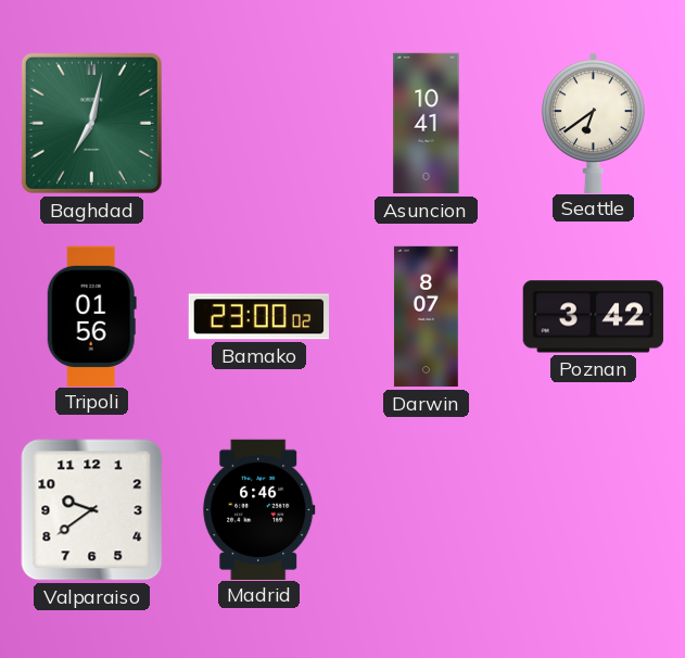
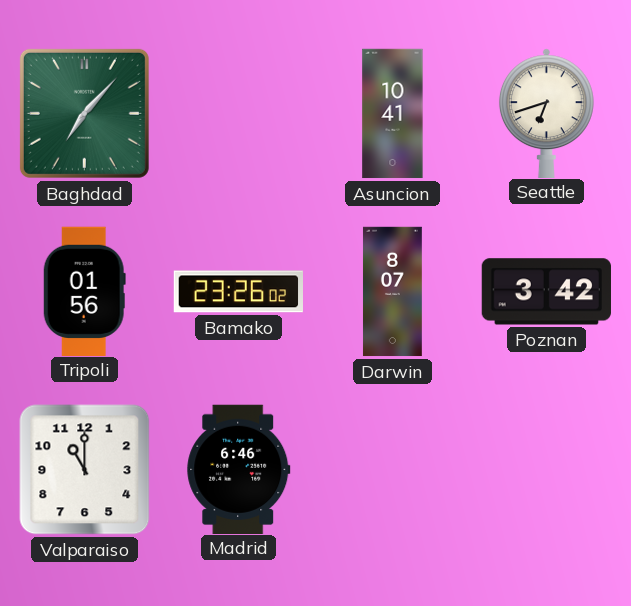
Baghdad: 7:02 -> 7:07 (84, 113)
Seattle: 6:39 -> 6:42 (546, 113)
Bamako: 23:00 -> 23:26 (238, 292)
Valparaiso: 9:39 -> 11:00 (85, 470)
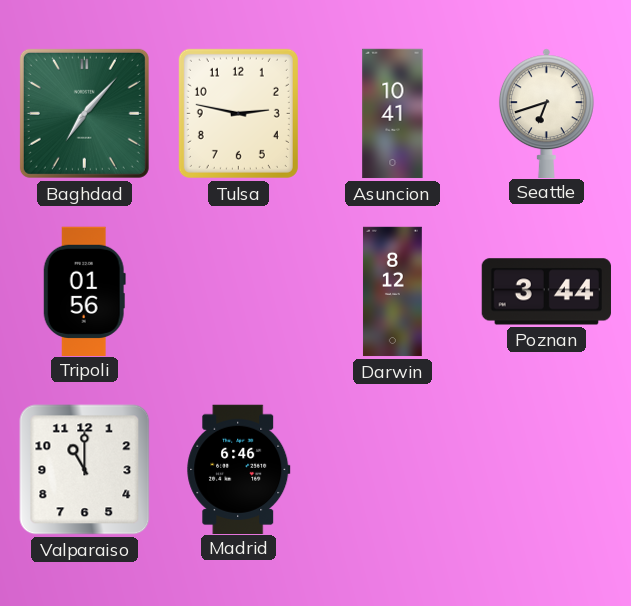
Tulsa: none -> 2:47 (238, 113)
Bamako: 23:26 -> none (238, 292)
Darwin: 8:07 -> 8:12 (392, 292)
Poznan: 3:42 -> 3:44 (546, 292)
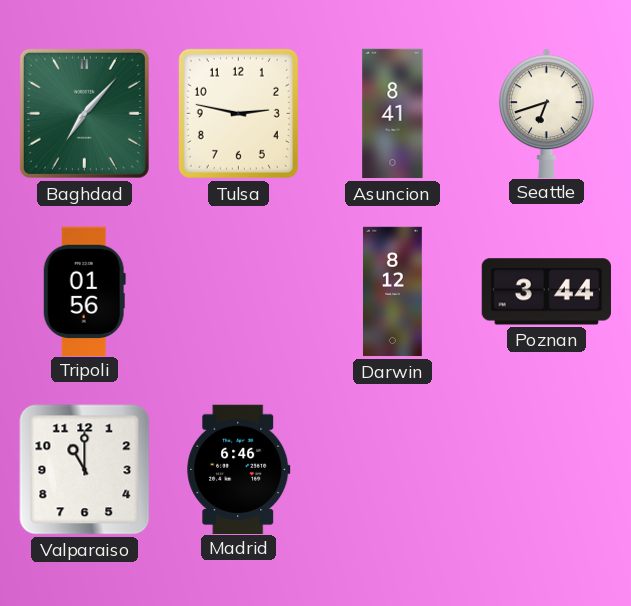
Asuncion: 10:41 -> 8:41 (393, 114)
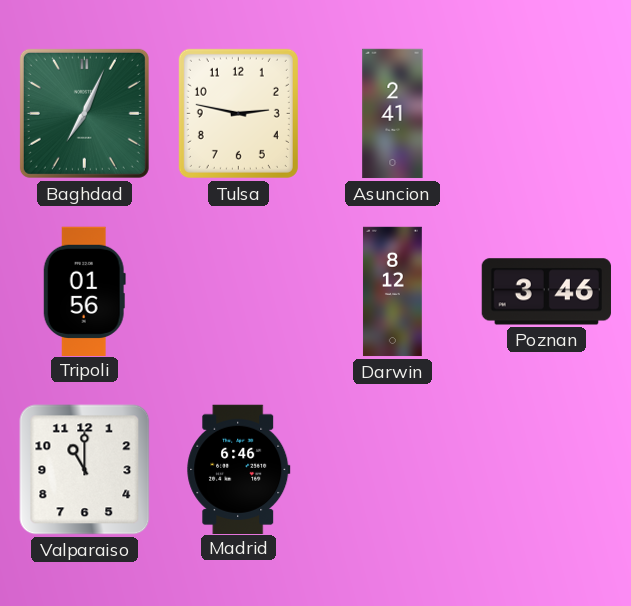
Baghdad: 7:07 -> 7:04 (84, 113)
Asuncion: 8:41 -> 2:41 (393, 114)
Seattle: 6:42 -> none (546, 113)
Poznan: 3:44 -> 3:46 (546, 292)
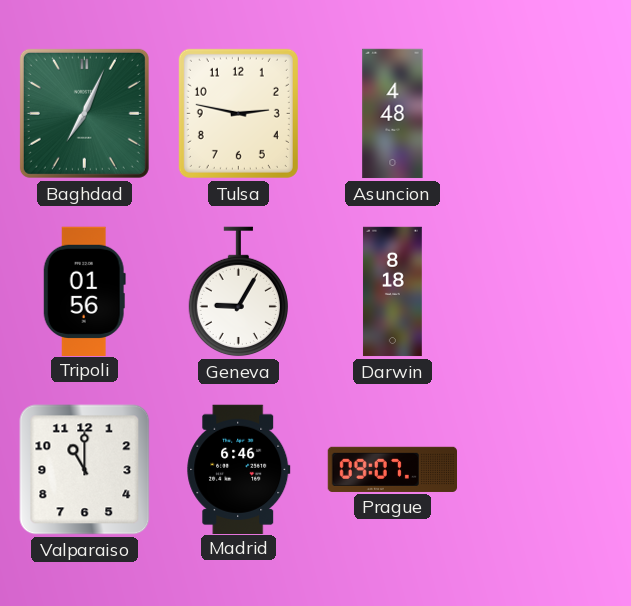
Asuncion: 2:41 -> 4:48 (393, 114)
Geneva: none -> 9:05 (238, 292)
Darwin: 8:12 -> 8:18 (392, 292)
Poznan: 3:46 -> none (546, 292)
Prague: none -> 09:07 (392, 469)
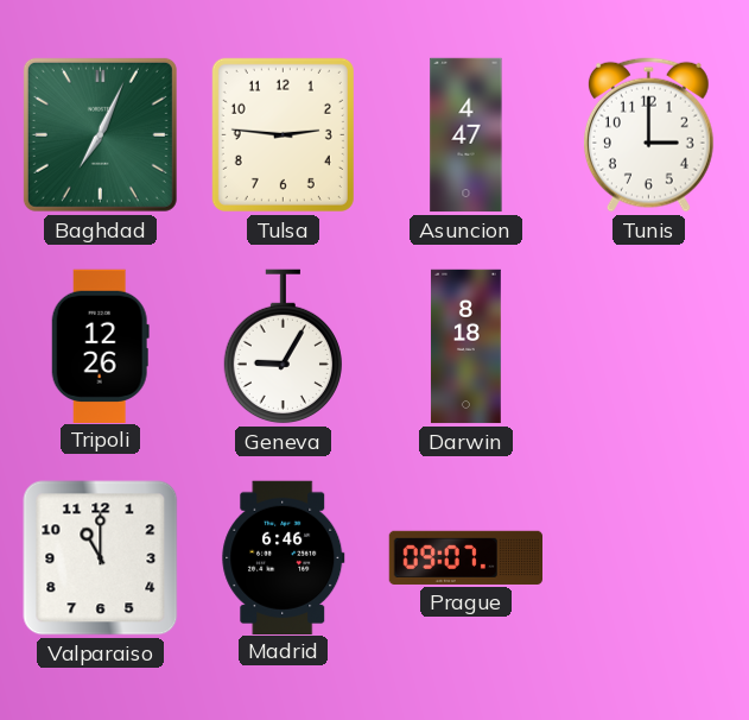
Tulsa: 2:47 -> 2:46 (283, 134)
Asuncion: 4:48 -> 4:47 (466, 135)
Tunis: none -> 3:00 (648, 134)
Tripoli: 01:56 -> 12:26 (100, 346)
